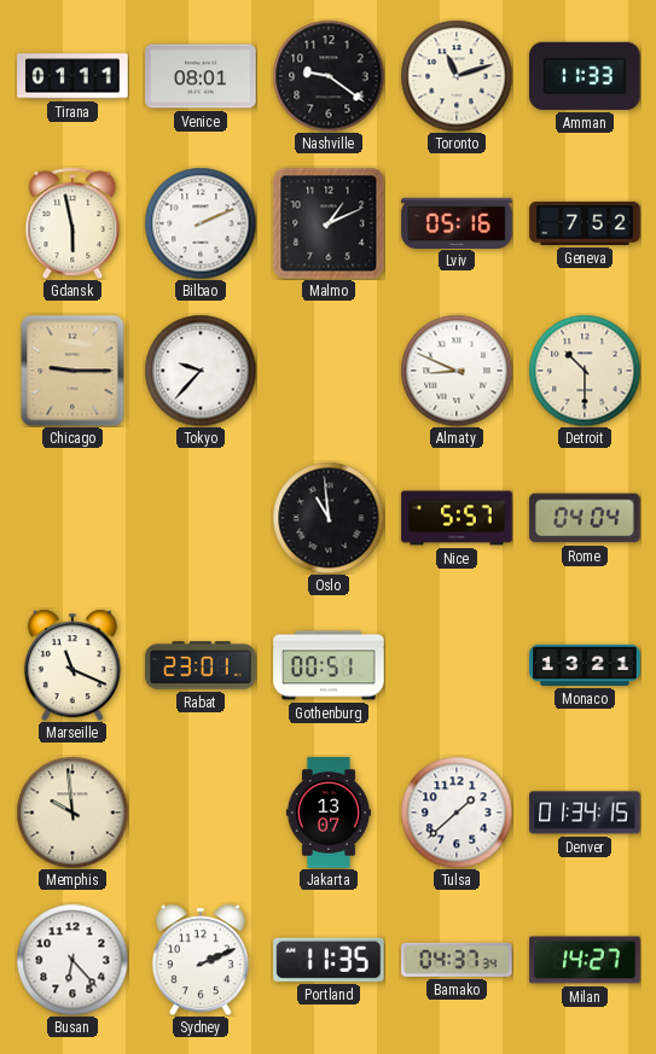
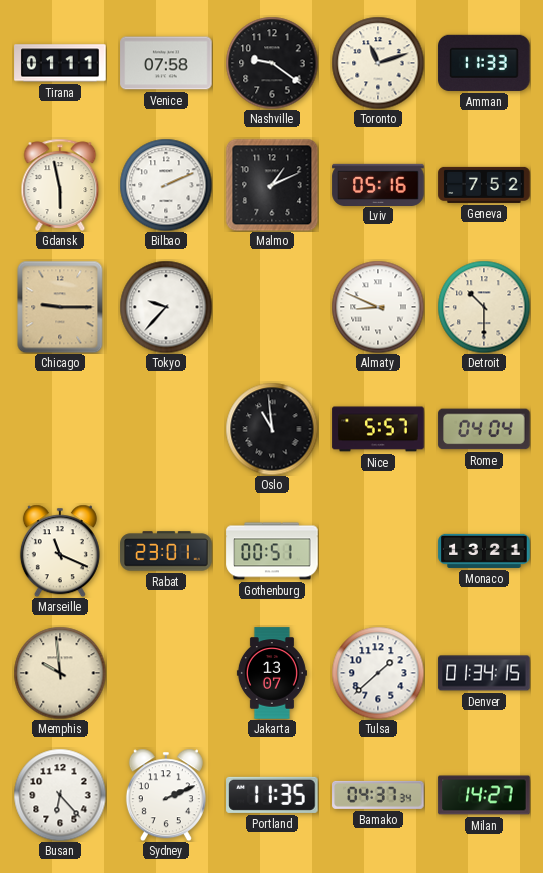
Venice: 08:01 -> 07:58 (166, 63)
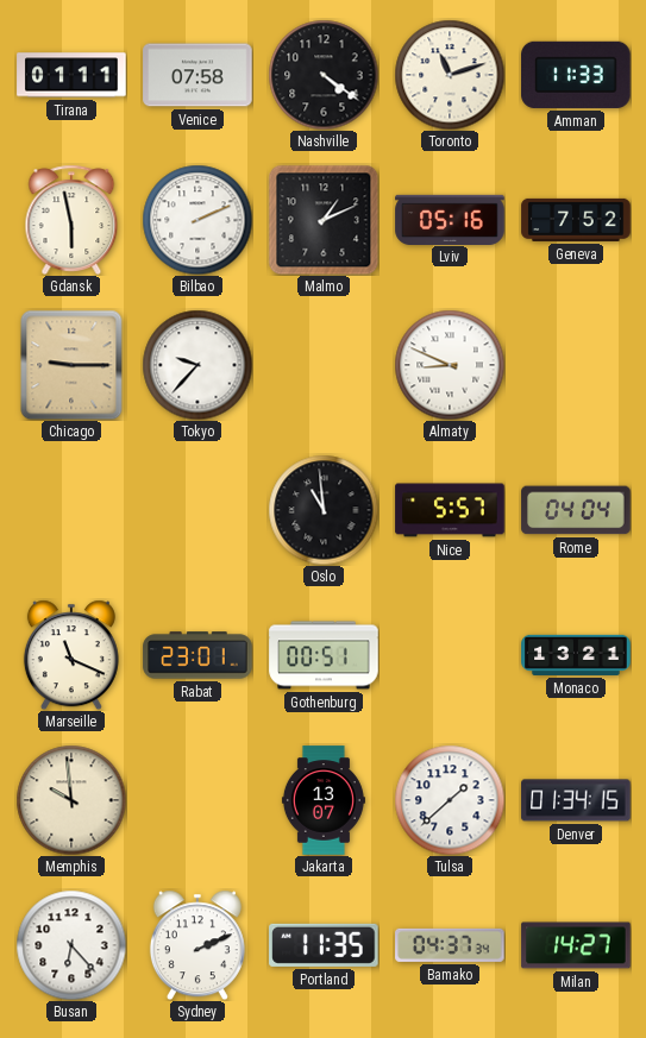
Nashville: 9:21 -> 4:21 (324, 75)
Detroit: 10:30 -> none (484, 307)
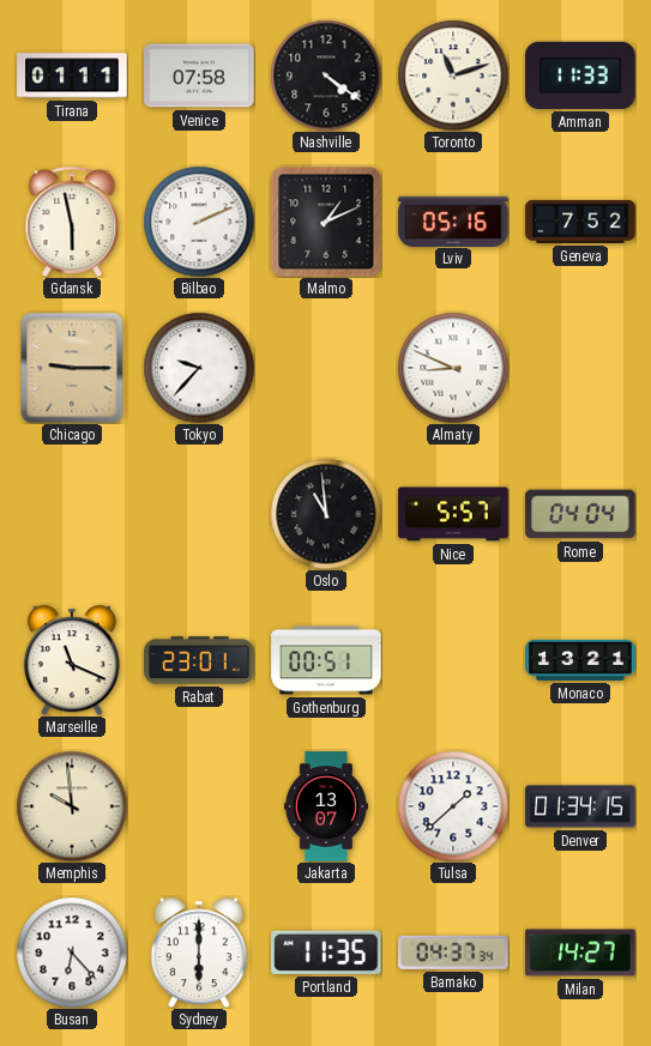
Sydney: 2:11 -> 6:00 (199, 953)
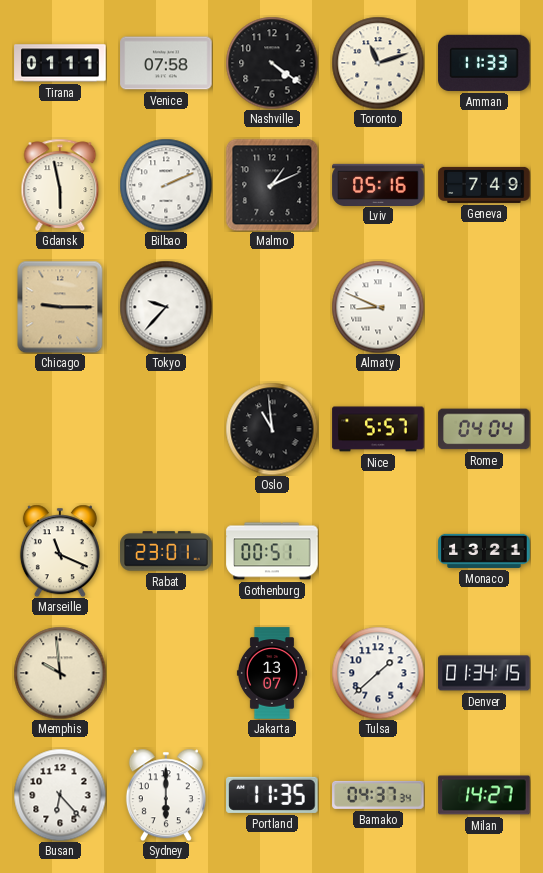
Geneva: 7:52 -> 7:49 (484, 185)
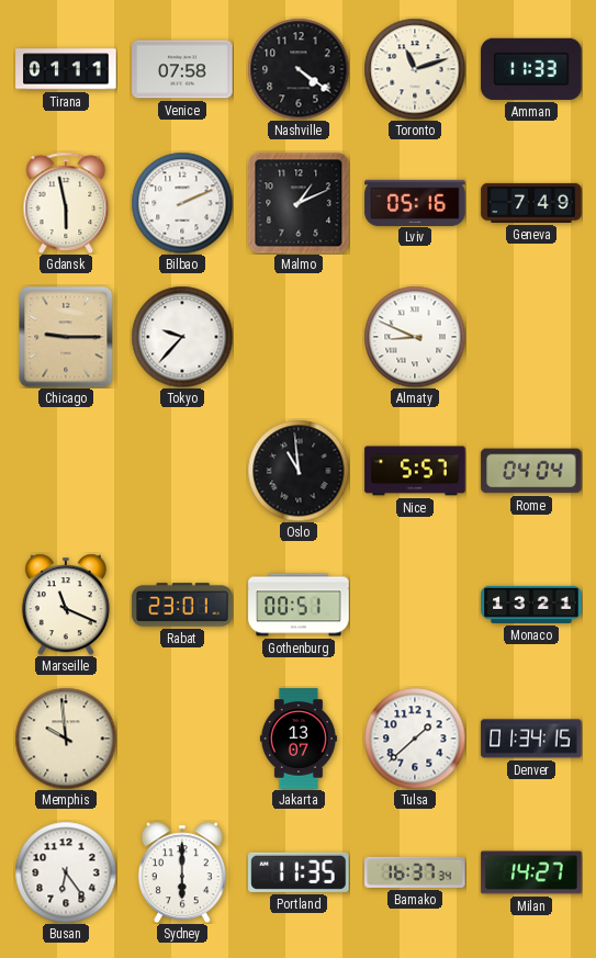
Busan: 6:23 -> 6:24 (66, 872)
Bamako: 04:37 -> 16:37 (415, 872)
